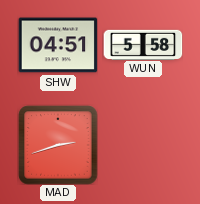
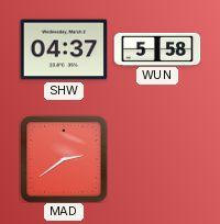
SHW: 04:51 -> 04:37 (64, 49)
MAD: 2:42 -> 2:39 (64, 159)
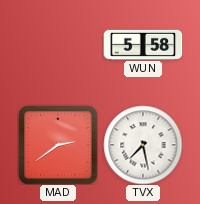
SHW: 04:37 -> none (64, 49)
TVX: none -> 7:28 (143, 145)
